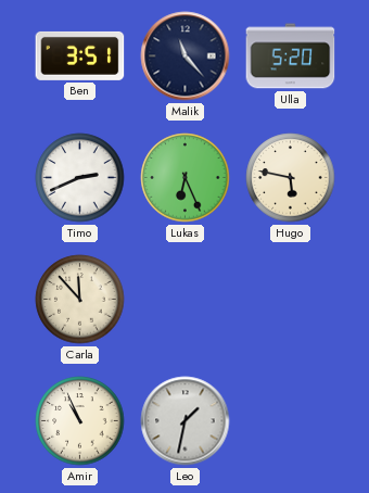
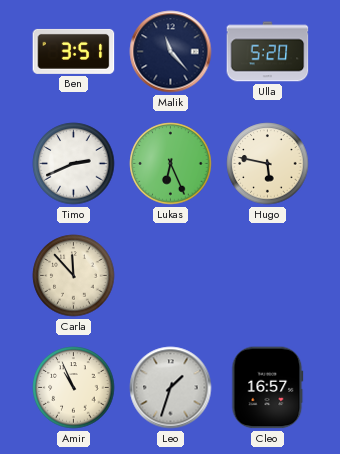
Leo: 1:32 -> 1:33 (171, 388)
Cleo: none -> 16:57 (268, 388)
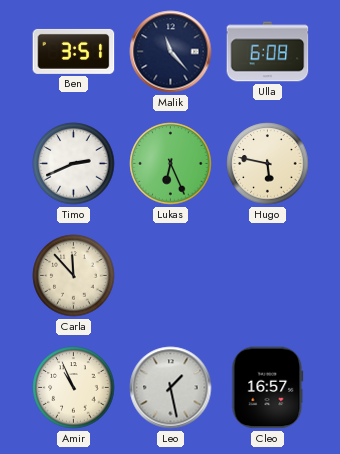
Ulla: 5:20 -> 6:08 (268, 52)
Leo: 1:33 -> 1:28 (171, 388)
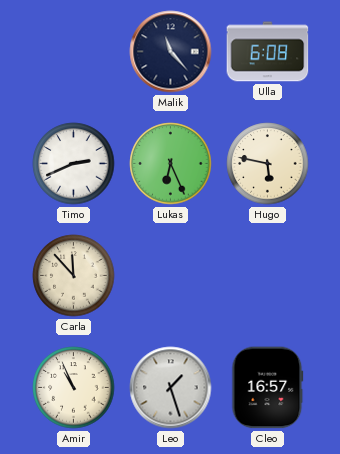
Ben: 3:51 -> none (74, 51)
Leo: 1:28 -> 1:27 (171, 388)
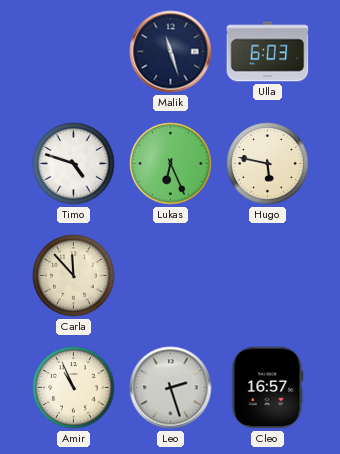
Malik: 11:23 -> 11:27 (171, 52)
Ulla: 6:08 -> 6:03 (268, 52)
Timo: 2:41 -> 4:48 (74, 164)
Leo: 1:27 -> 2:27 (171, 388)
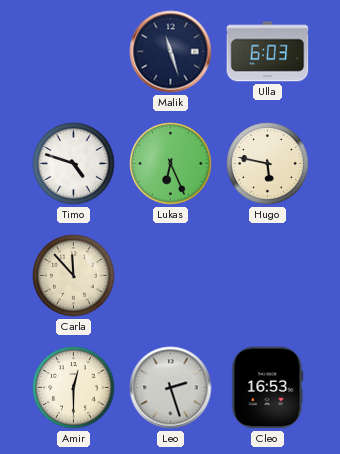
Amir: 10:56 -> 12:30 (74, 388)
Cleo: 16:57 -> 16:53 (268, 388)
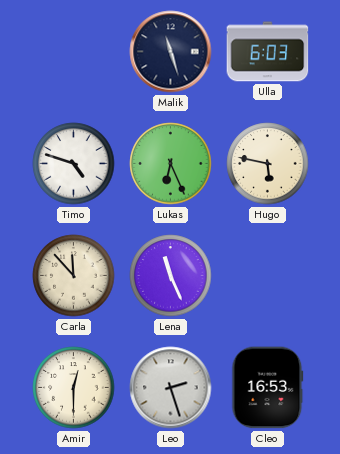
Lena: none -> 11:26 (171, 276)
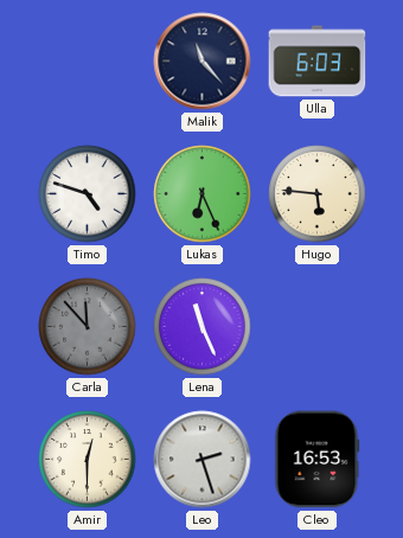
Malik: 11:27 -> 11:23 (203, 62)
Hugo: 5:47 -> 5:46 (318, 194)
Carla dial: cream -> grey (88, 327)
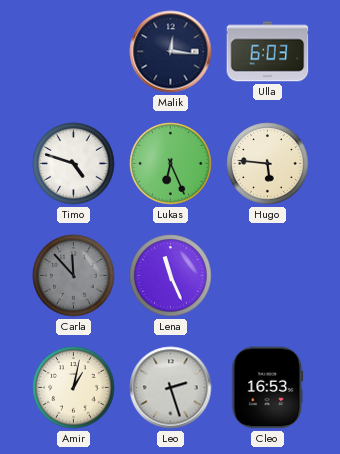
Malik: 11:23 -> 12:16 (171, 52)
Amir: 12:30 -> 1:02 (74, 388)
